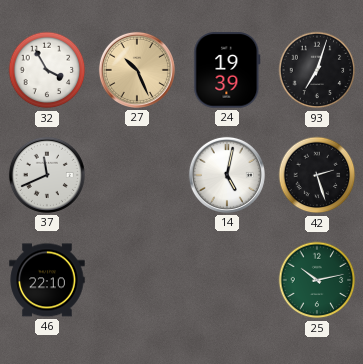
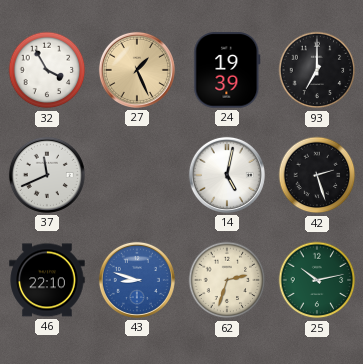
27: 10:26 -> 1:26 (137, 70)
93: 7:03 -> 7:00 (317, 70)
43: none -> 8:48 (137, 280)
62: none -> 2:33 (227, 280)
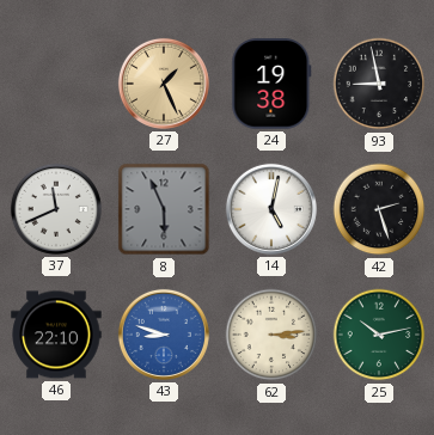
32: 3:55 -> none (47, 70)
24: 19:39 -> 19:38 (271, 84)
93: 7:00 -> 8:58 (379, 84)
8: none -> 5:56 (164, 209)
62: 2:33 -> 3:14 (271, 335)
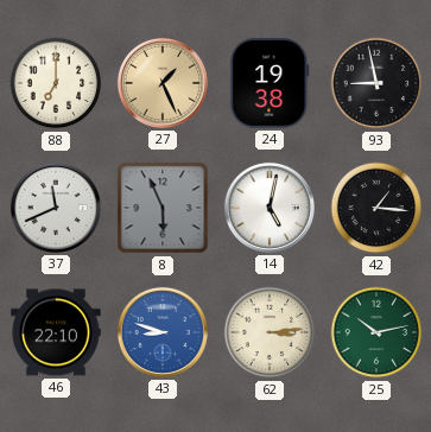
88: none -> 7:00 (56, 83)
42: 2:27 -> 1:16 (376, 208)
